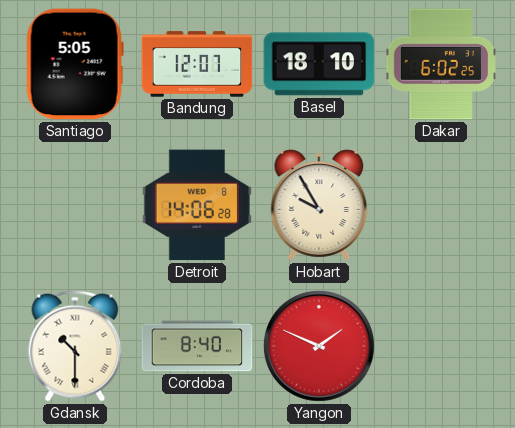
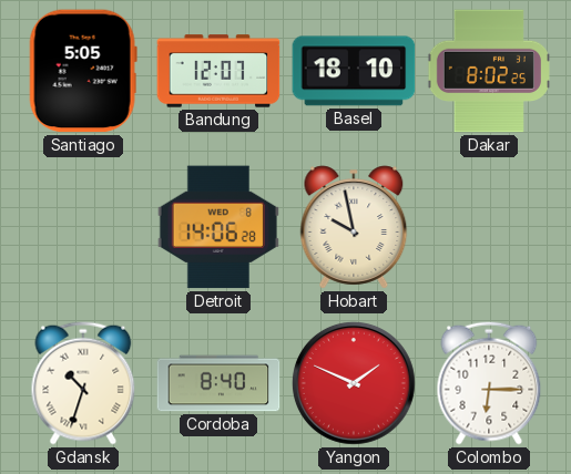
Dakar: 6:02 -> 8:02 (489, 71)
Hobart: 9:55 -> 9:58 (354, 227)
Gdansk: 10:30 -> 10:33 (83, 383)
Colombo: none -> 6:15 (489, 383)
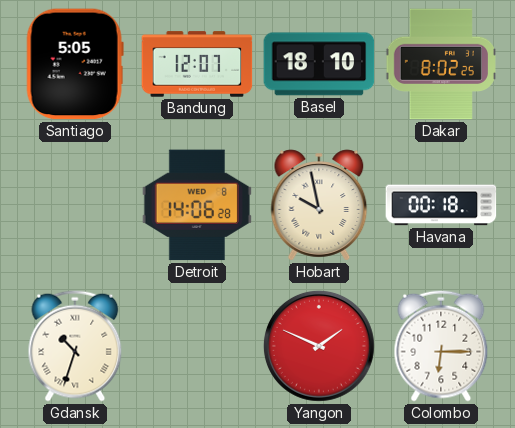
Havana: none -> 00:18 (441, 205)
Cordoba: 8:40 -> none (218, 383)
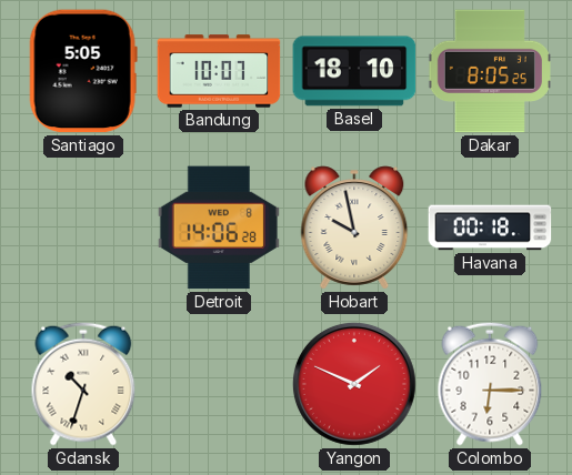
Bandung: 12:07 -> 10:07 (219, 71)
Dakar: 8:02 -> 8:05 (490, 71)
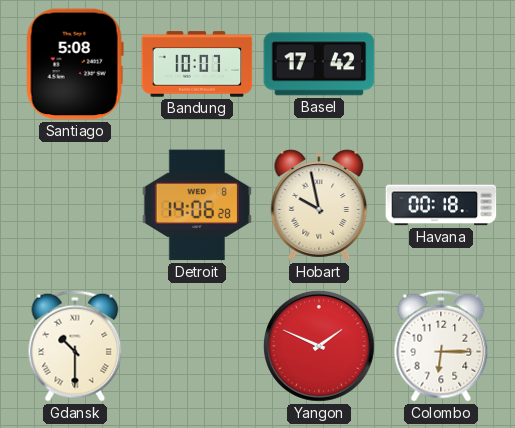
Santiago: 5:05 -> 5:08 (75, 64)
Basel: 18:10 -> 17:42 (319, 64)
Dakar: 8:05 -> none (490, 71)
Gdansk: 10:33 -> 10:30 (75, 346)
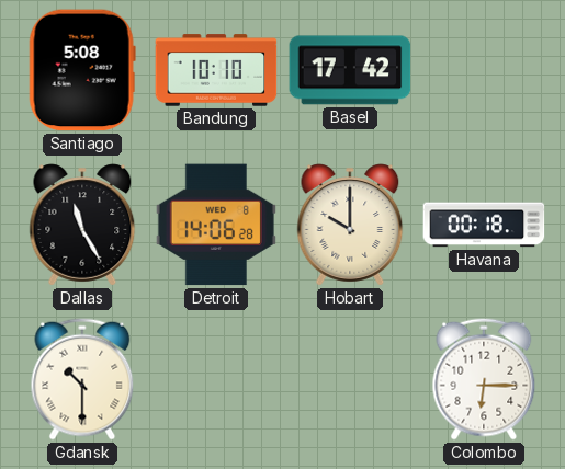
Bandung: 10:07 -> 10:10 (216, 70)
Dallas: none -> 11:25 (82, 225)
Hobart: 9:58 -> 10:00 (350, 225)
Yangon: 1:49 -> none (319, 346)
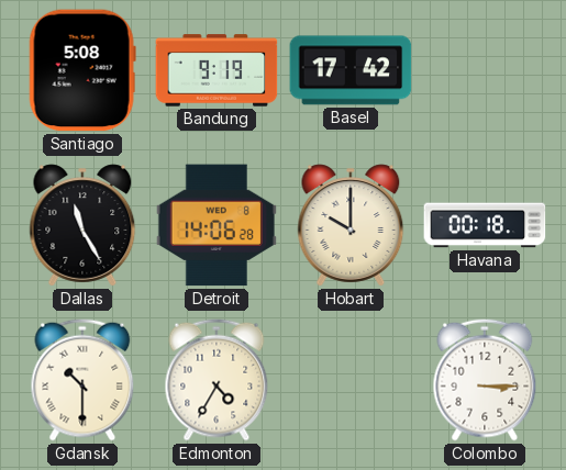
Bandung: 10:10 -> 9:19 (217, 70)
Edmonton: none -> 4:35 (217, 380)
Colombo: 6:15 -> 3:15 (485, 380)
